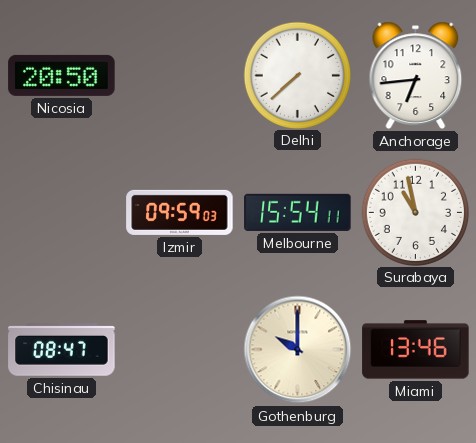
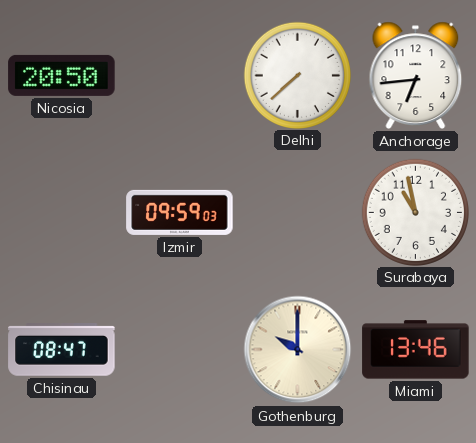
Melbourne: 15:54 -> none (298, 212)
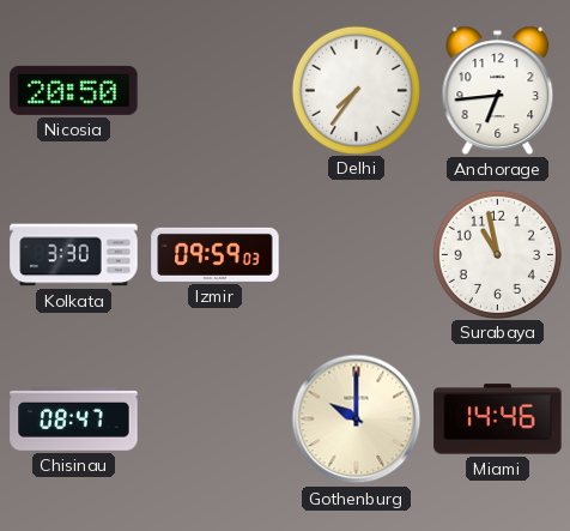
Delhi: 7:38 -> 7:36 (356, 90)
Kolkata: none -> 3:30 (74, 255)
Miami: 13:46 -> 14:46 (498, 420)
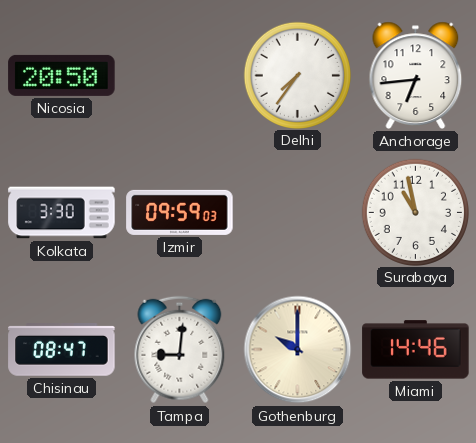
Tampa: none -> 9:01 (180, 350)
